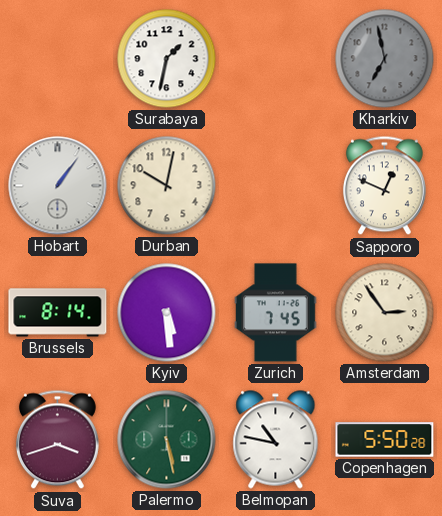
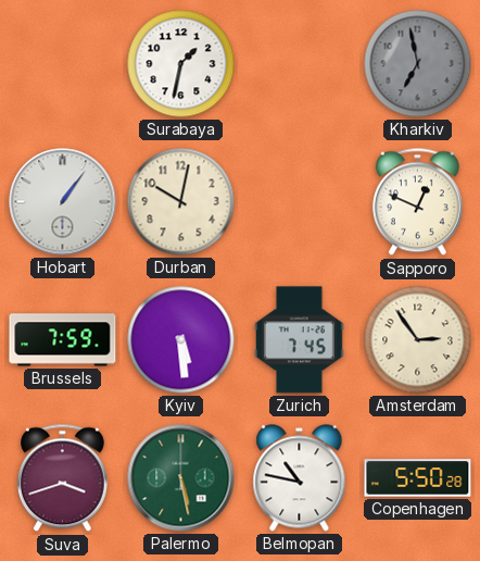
Brussels: 8:14 -> 7:59 (63, 340)
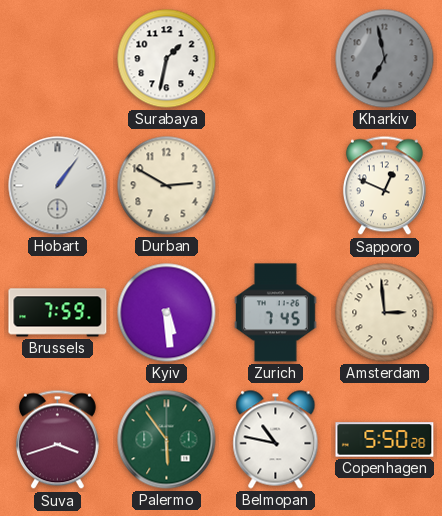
Durban: 10:02 -> 2:50 (167, 186)
Amsterdam: 2:54 -> 2:59 (385, 313)
Palermo: 5:28 -> 5:54 (167, 440)
